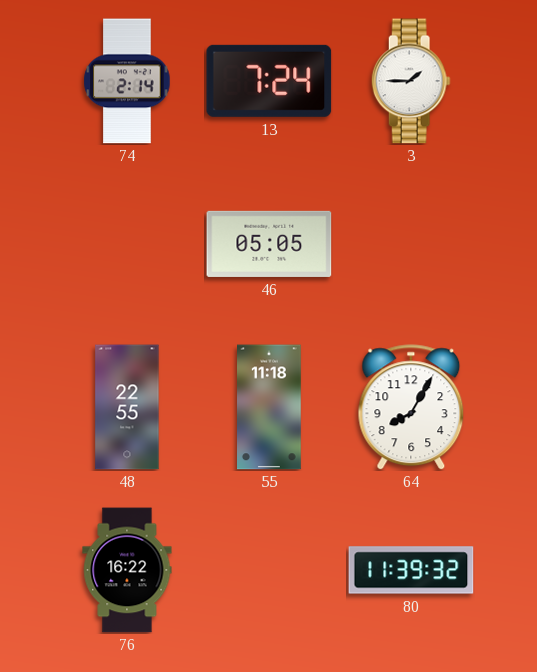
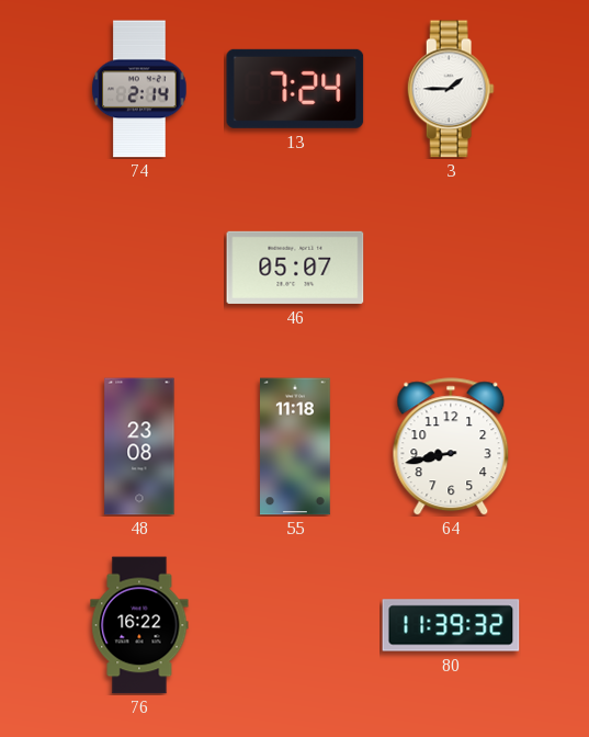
46: 05:05 -> 05:07 (295, 268)
48: 22:55 -> 23:08 (139, 446)
64: 8:05 -> 8:43 (451, 446)
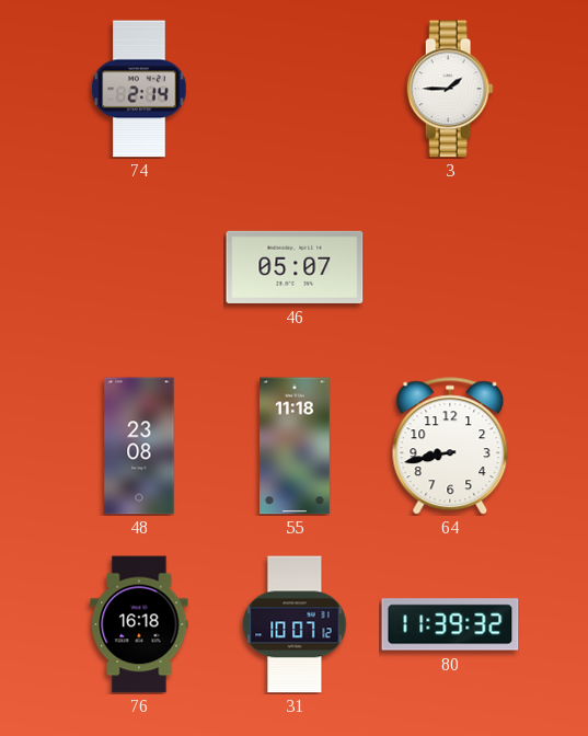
13: 7:24 -> none (295, 89)
76: 16:22 -> 16:18 (139, 624)
31: none -> 10:07 (295, 624)
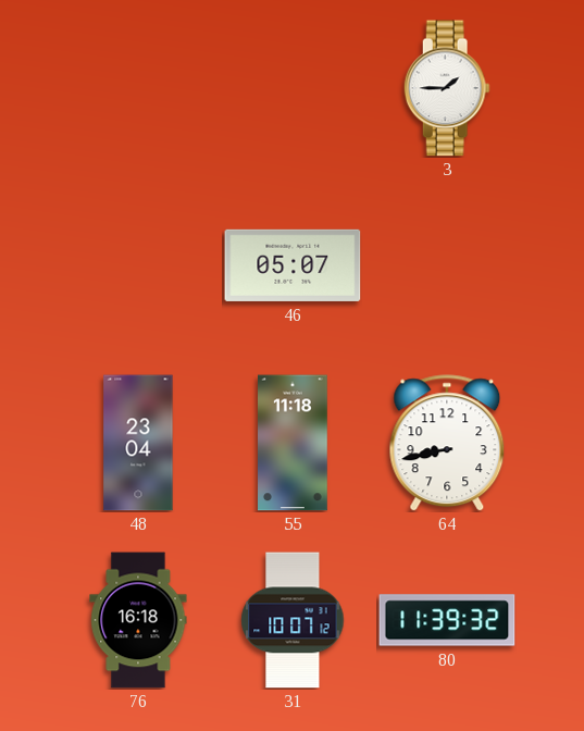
74: 2:14 -> none (139, 89)
48: 23:08 -> 23:04 (138, 443)
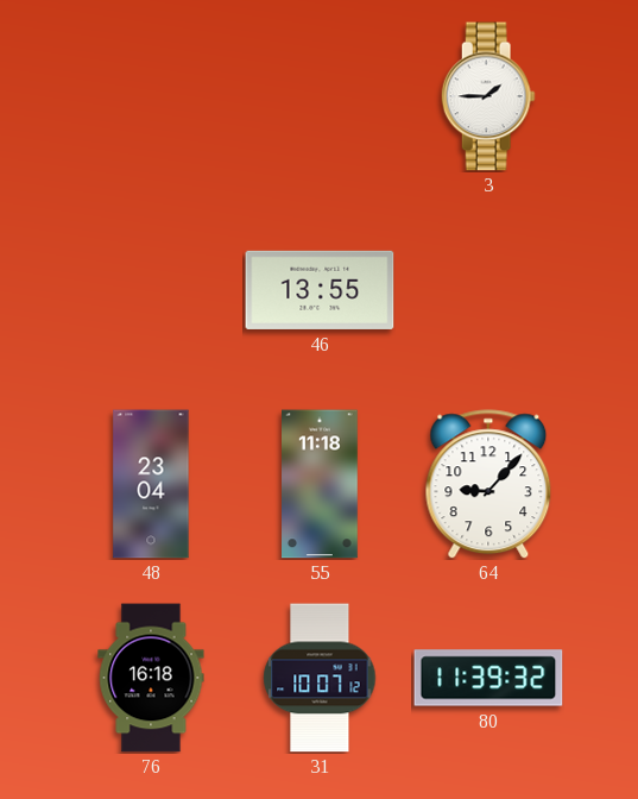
46: 05:07 -> 13:55 (320, 290)
64: 8:43 -> 9:07 (488, 484)
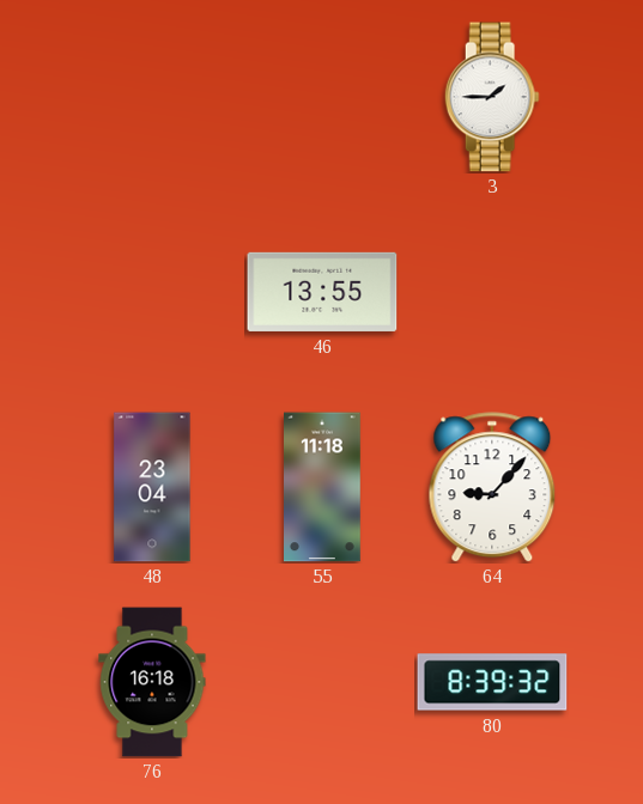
31: 10:07 -> none (320, 678)
80: 11:39 -> 8:39 (492, 682)
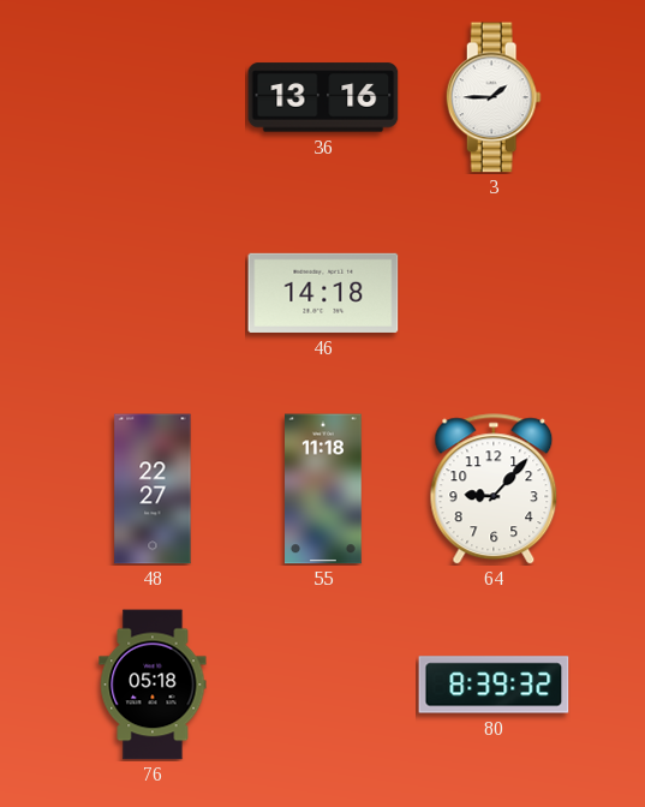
36: none -> 13:16 (323, 97)
46: 13:55 -> 14:18 (323, 293)
48: 23:04 -> 22:27 (153, 489)
76: 16:18 -> 05:18 (153, 685)
